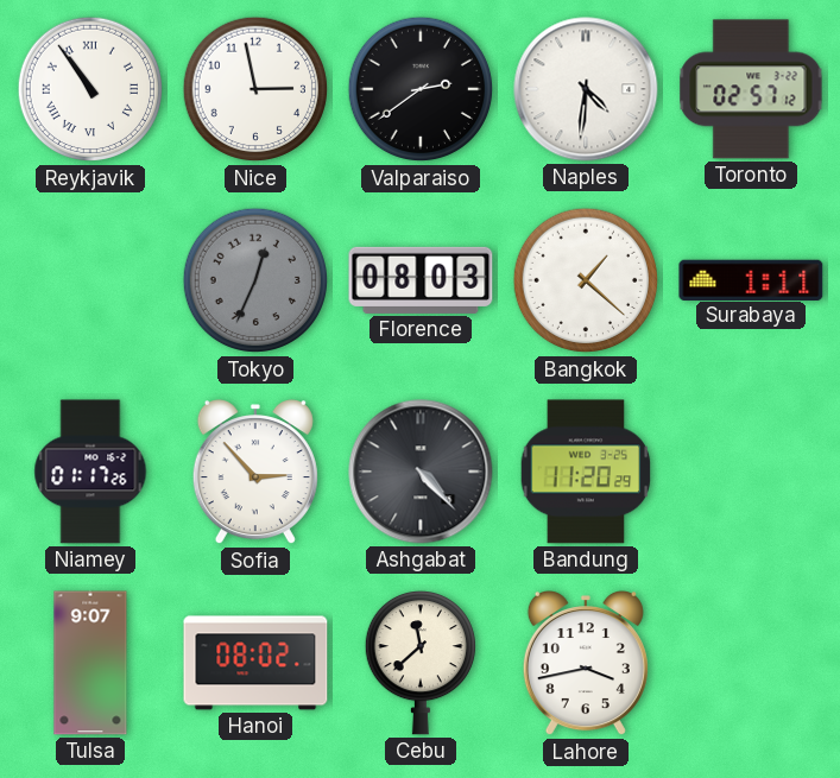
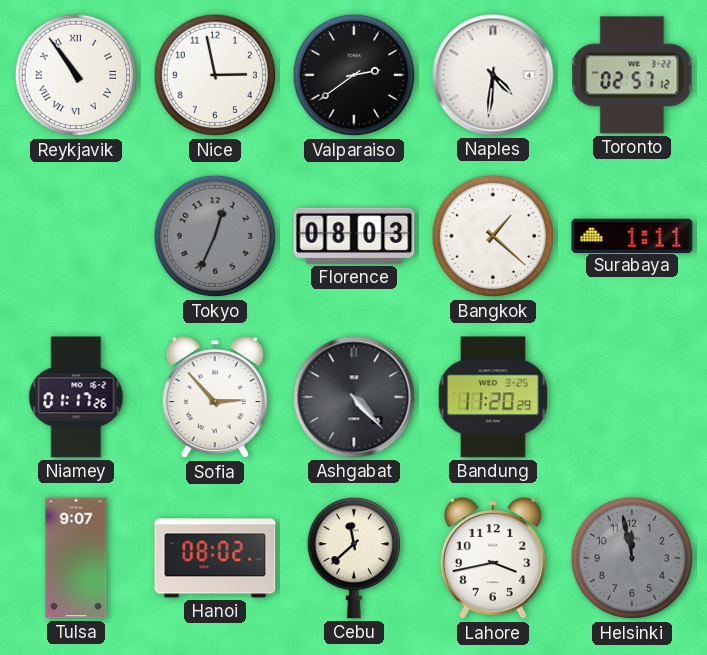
Helsinki: none -> 11:58 (632, 558)
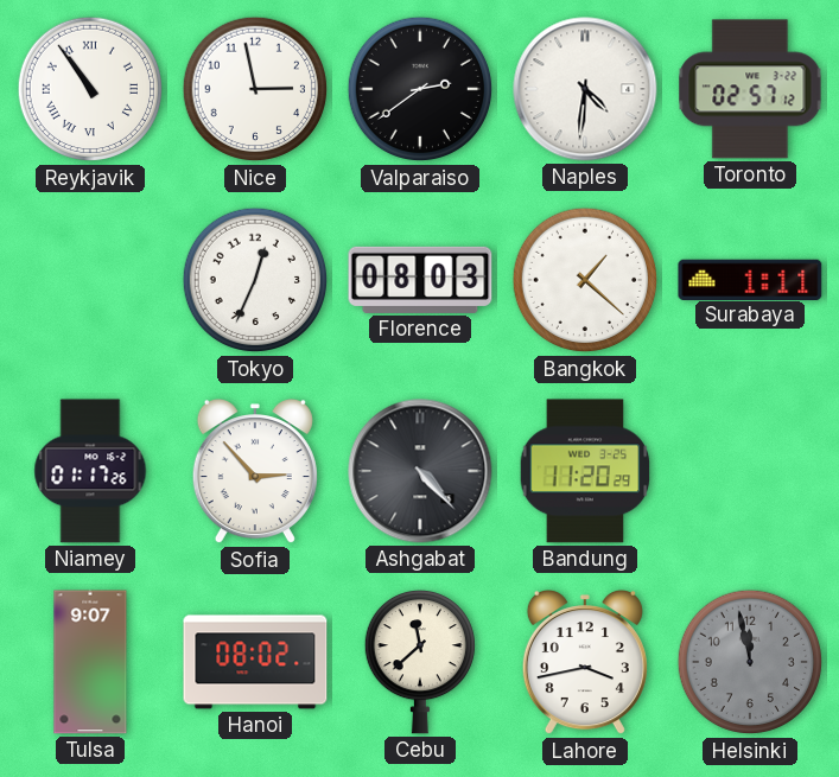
Tokyo dial: grey -> white (255, 280)
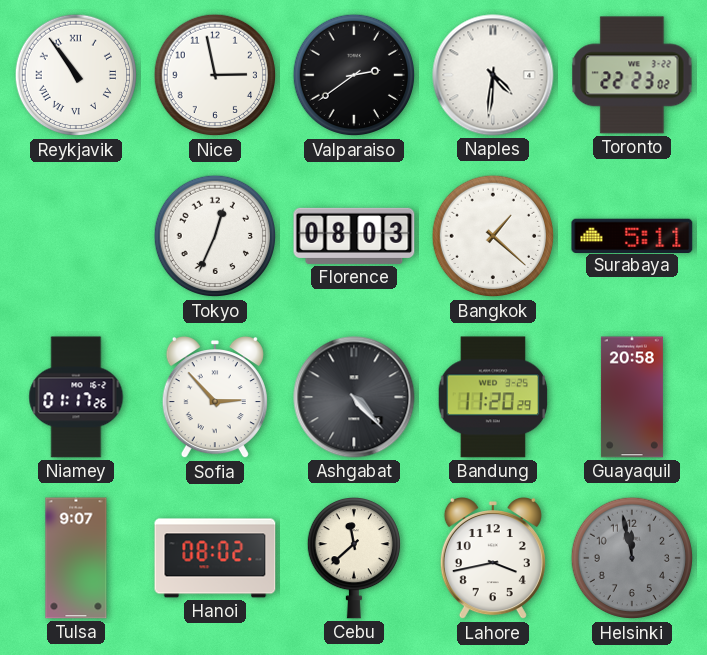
Toronto: 02:57 -> 22:23 (632, 75)
Surabaya: 1:11 -> 5:11 (632, 235)
Guayaquil: none -> 20:58 (632, 397)
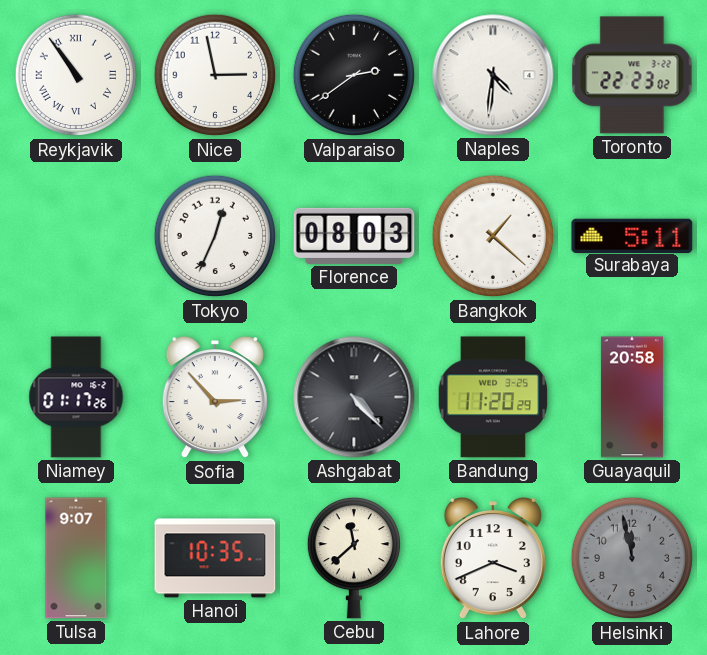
Hanoi: 08:02 -> 10:35 (215, 558)
Lahore: 3:43 -> 3:41 (493, 559)
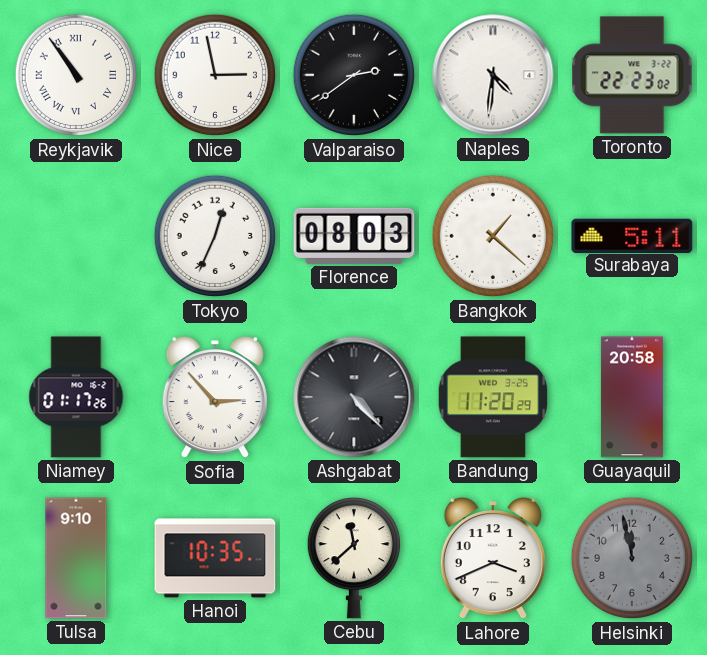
Tulsa: 9:07 -> 9:10 (76, 558)
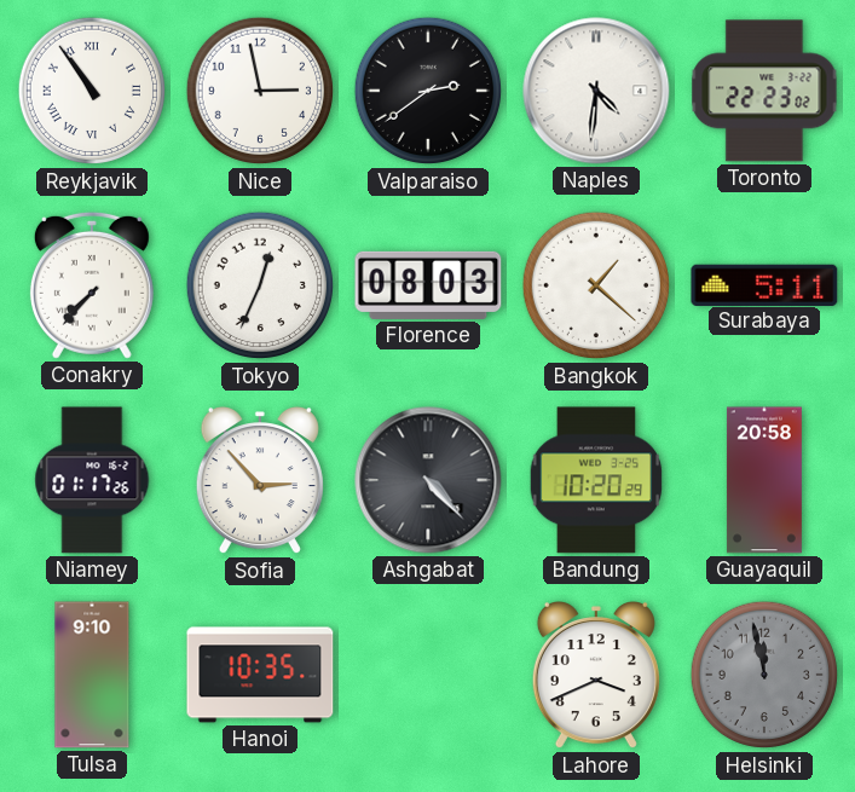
Conakry: none -> 7:37 (92, 285)
Bandung: 11:20 -> 10:20 (596, 480)
Cebu: 11:38 -> none (354, 558)
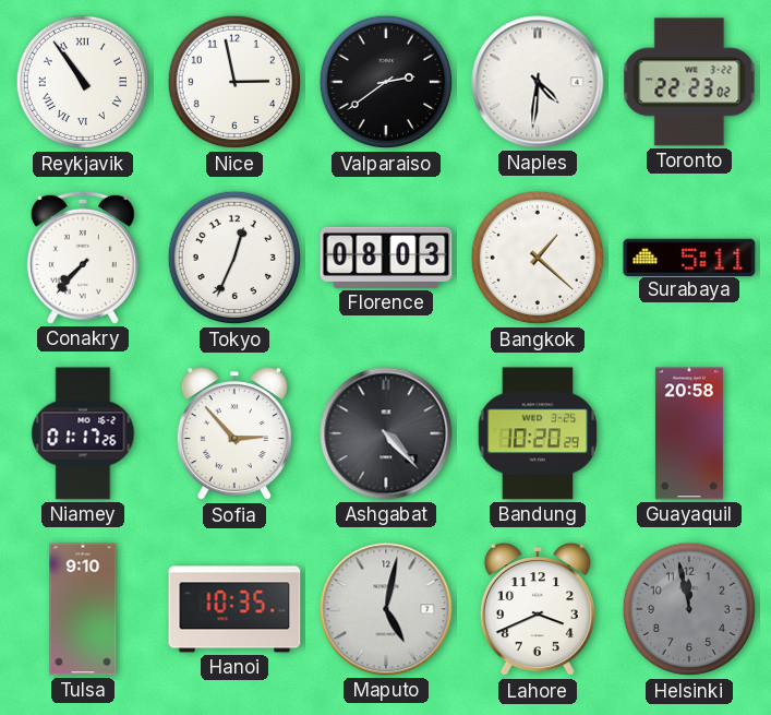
Maputo: none -> 5:02 (386, 609)
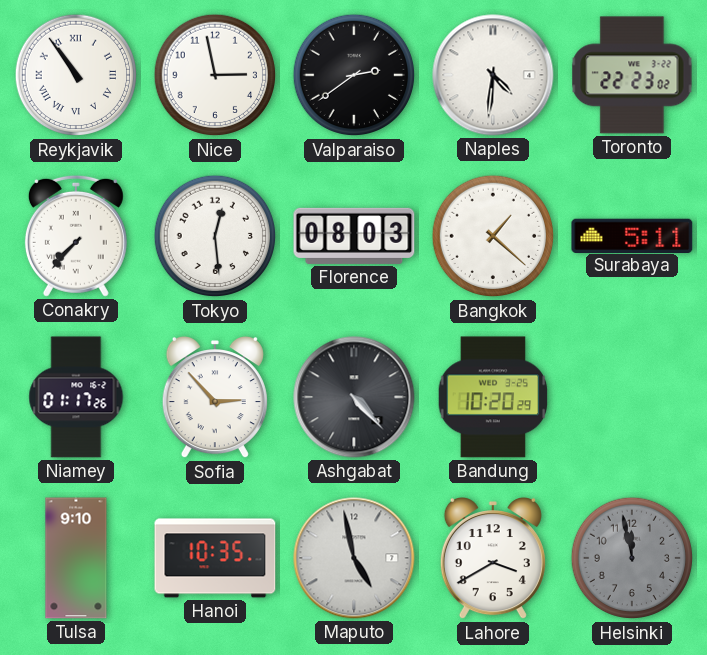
Tokyo: 12:34 -> 12:29 (215, 236)
Guayaquil: 20:58 -> none (689, 433)
Maputo: 5:02 -> 4:58 (354, 558)
Lahore: 3:41 -> 3:40 (493, 559)
